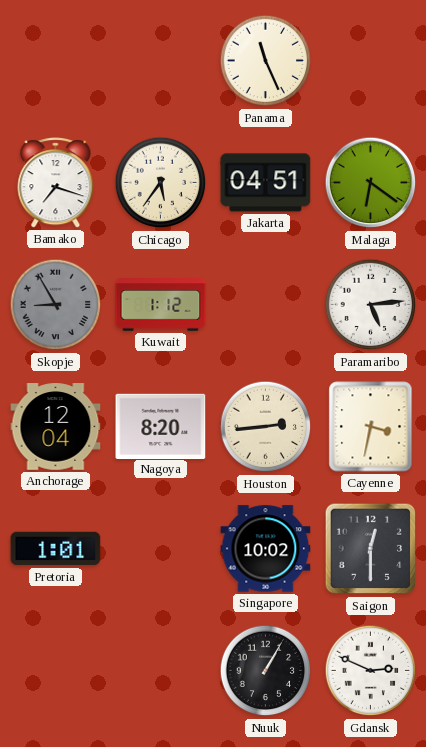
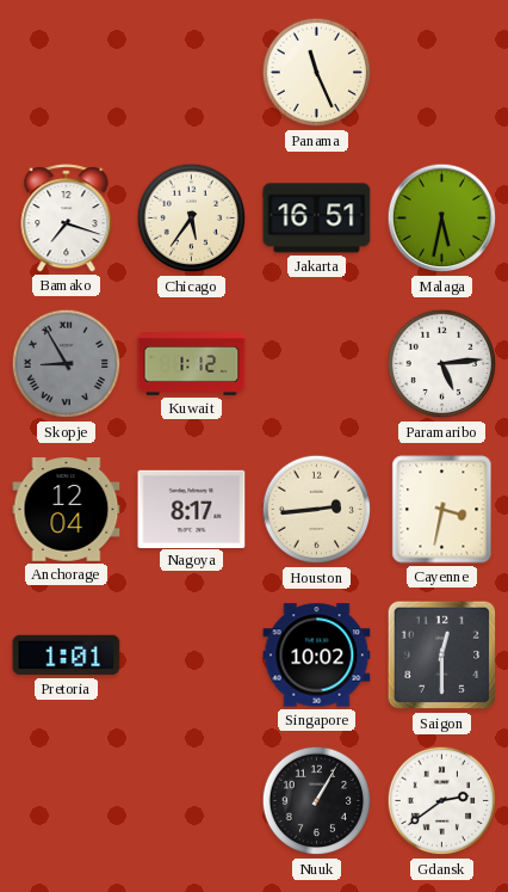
Jakarta: 04:51 -> 16:51 (317, 219)
Malaga: 6:21 -> 5:32 (442, 219)
Nagoya: 8:20 -> 8:17 (192, 509)
Gdansk: 2:49 -> 2:39 (442, 801)
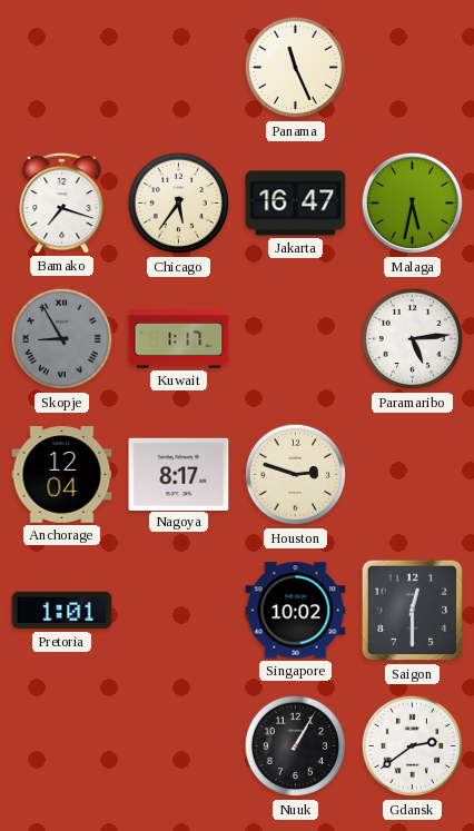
Jakarta: 16:51 -> 16:47 (296, 204)
Kuwait: 1:12 -> 1:17 (179, 339)
Houston: 2:44 -> 2:48 (296, 475)
Cayenne: 3:32 -> none (442, 510)
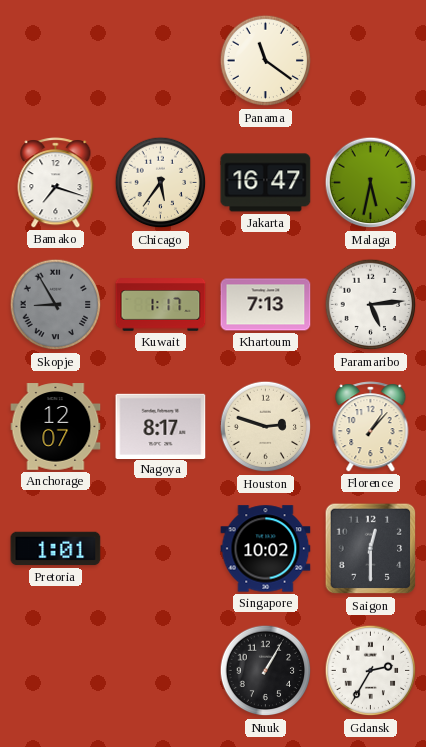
Panama: 11:26 -> 11:21 (266, 61)
Khartoum: none -> 7:13 (266, 305)
Anchorage: 12:04 -> 12:07 (56, 427)
Florence: none -> 1:07 (371, 427)
Gdansk: 2:39 -> 2:35 (371, 671)
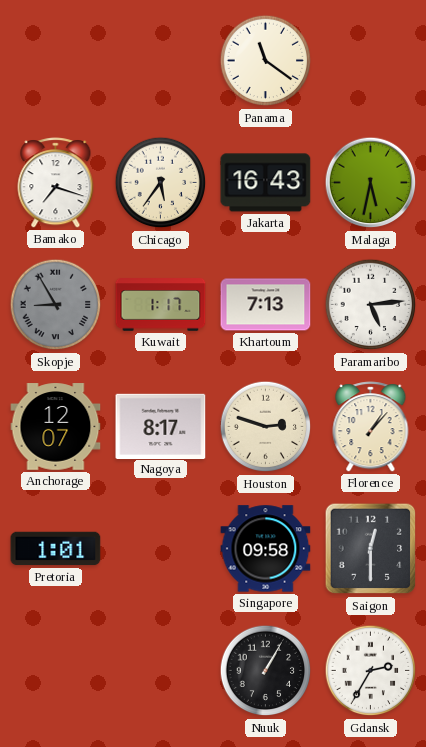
Jakarta: 16:47 -> 16:43 (266, 183)
Singapore: 10:02 -> 09:58 (266, 549)
